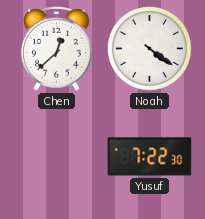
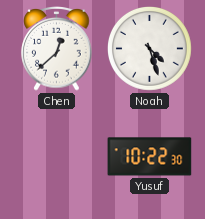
Noah: 4:21 -> 4:27 (150, 49)
Yusuf: 7:22 -> 10:22 (150, 157)
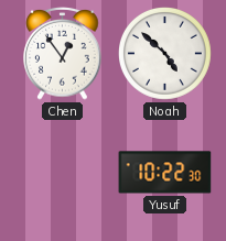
Chen: 12:38 -> 12:54 (63, 54)
Noah: 4:27 -> 4:52 (165, 54)
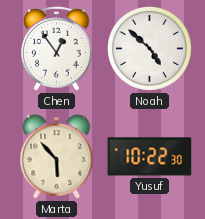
Marta: none -> 5:53 (57, 157)
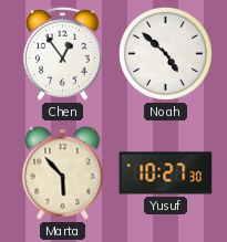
Yusuf: 10:22 -> 10:27 (166, 173)
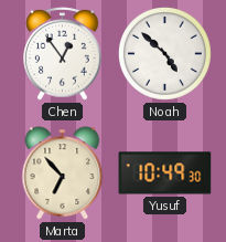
Marta: 5:53 -> 6:53 (63, 173)
Yusuf: 10:27 -> 10:49 (165, 173)
